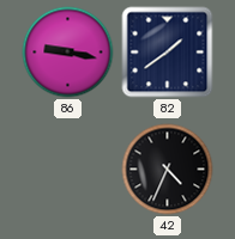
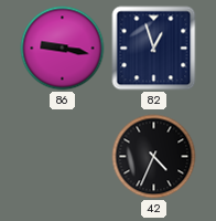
82: 1:39 -> 12:57 (154, 49)
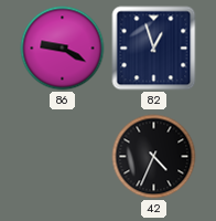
86: 9:17 -> 9:20 (63, 49)
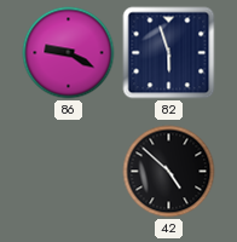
82: 12:57 -> 5:57 (169, 53)
42: 4:34 -> 4:52 (169, 172)
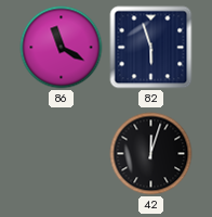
86: 9:20 -> 11:20 (62, 48)
42: 4:52 -> 12:03 (151, 154)
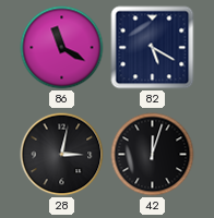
82: 5:57 -> 5:20 (153, 48)
28: none -> 3:02 (62, 155)
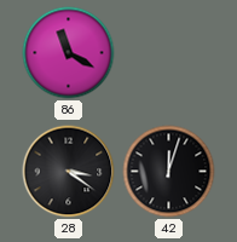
82: 5:20 -> none (153, 48)
28: 3:02 -> 3:21 (69, 172)
